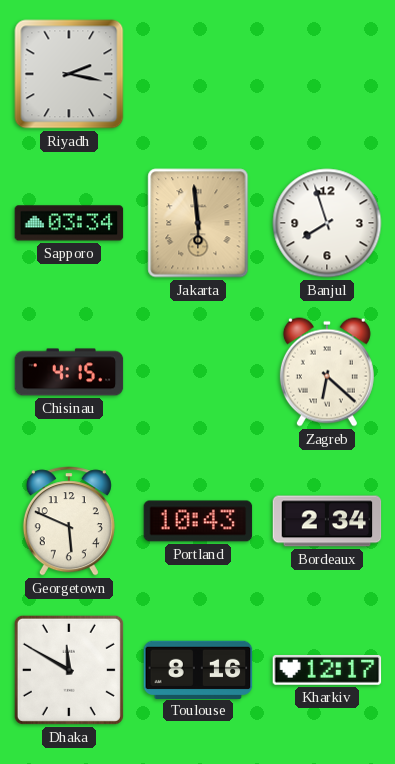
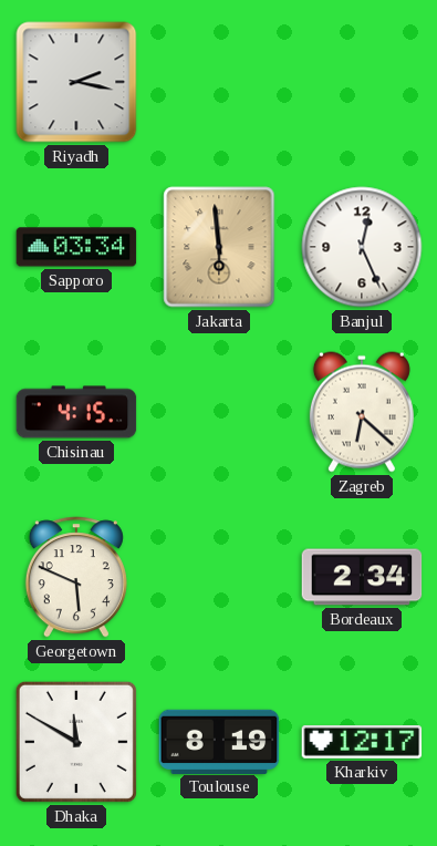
Banjul: 7:57 -> 12:26 (362, 247)
Portland: 10:43 -> none (198, 521)
Toulouse: 8:16 -> 8:19 (219, 741)
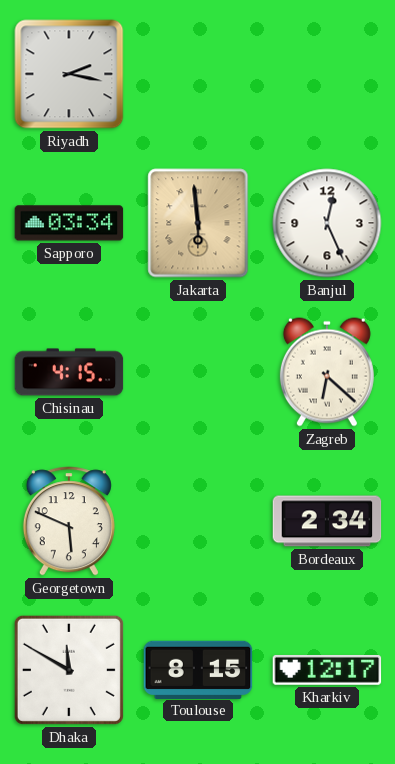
Toulouse: 8:19 -> 8:15 (198, 669)
